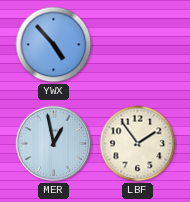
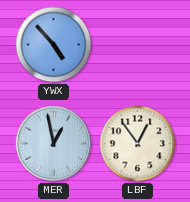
LBF: 1:54 -> 12:54 (138, 144)
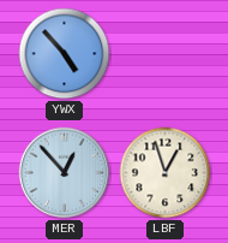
MER: 12:58 -> 12:53 (65, 173)
LBF: 12:54 -> 12:57 (166, 173)
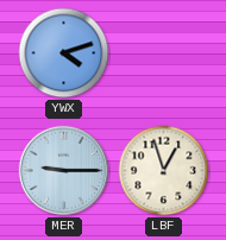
YWX: 4:53 -> 4:12 (64, 53)
MER: 12:53 -> 9:15 (64, 171)
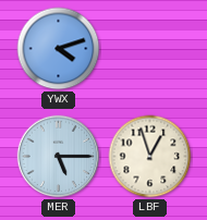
MER: 9:15 -> 5:15 (59, 157)
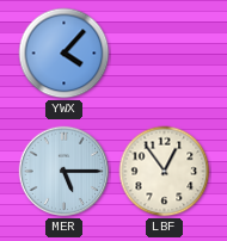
YWX: 4:12 -> 4:07 (65, 54)
LBF: 12:57 -> 12:54 (165, 172)
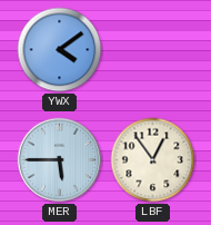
YWX: 4:07 -> 4:09 (60, 50)
MER: 5:15 -> 5:45 (60, 160)
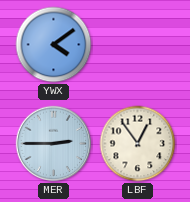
MER: 5:45 -> 2:45 (54, 144)
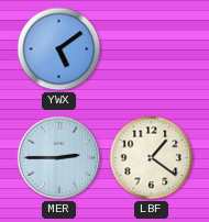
YWX: 4:09 -> 5:09 (59, 49)
LBF: 12:54 -> 1:21 (152, 158)
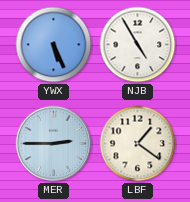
YWX: 5:09 -> 5:26 (54, 45)
NJB: none -> 4:55 (138, 45)
